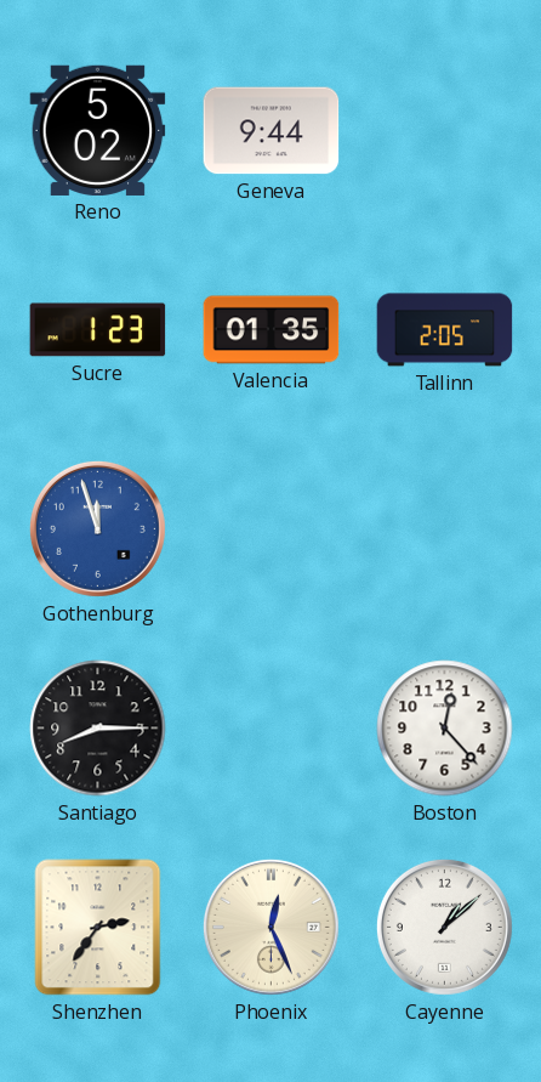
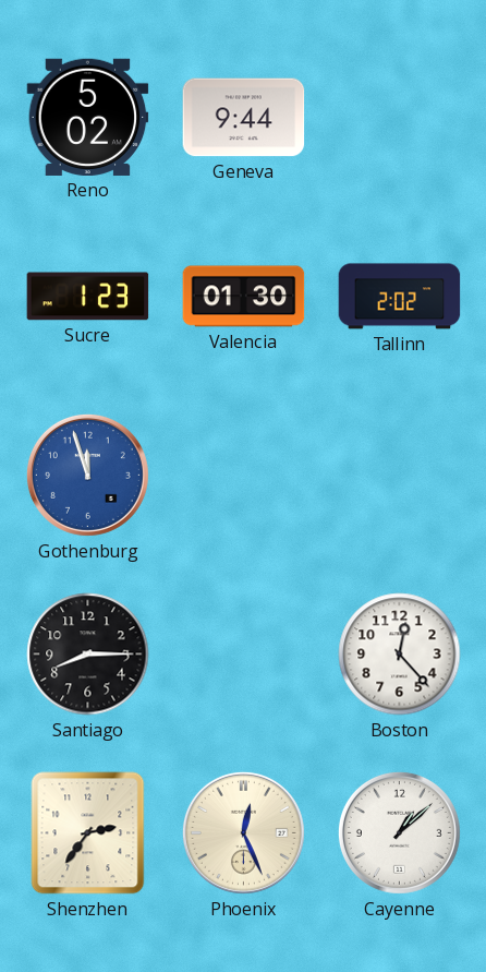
Valencia: 01:35 -> 01:30 (244, 297)
Tallinn: 2:05 -> 2:02 (400, 297)
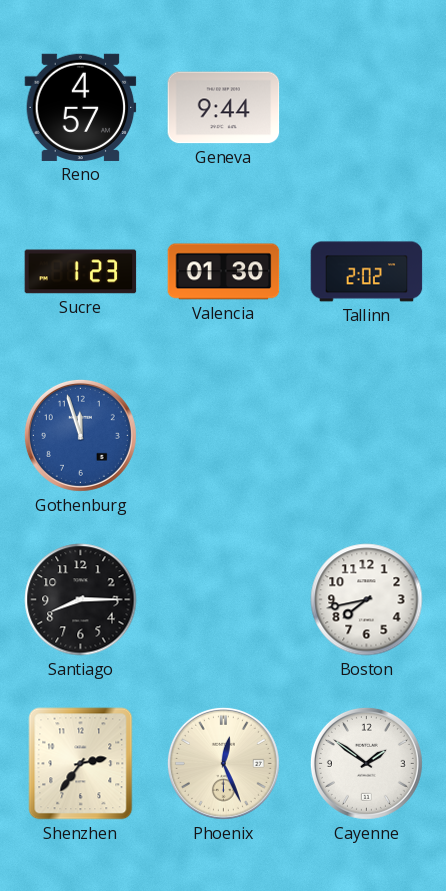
Reno: 5:02 -> 4:57 (81, 107)
Boston: 12:23 -> 7:43 (367, 600)
Cayenne: 1:08 -> 1:51 (366, 763)
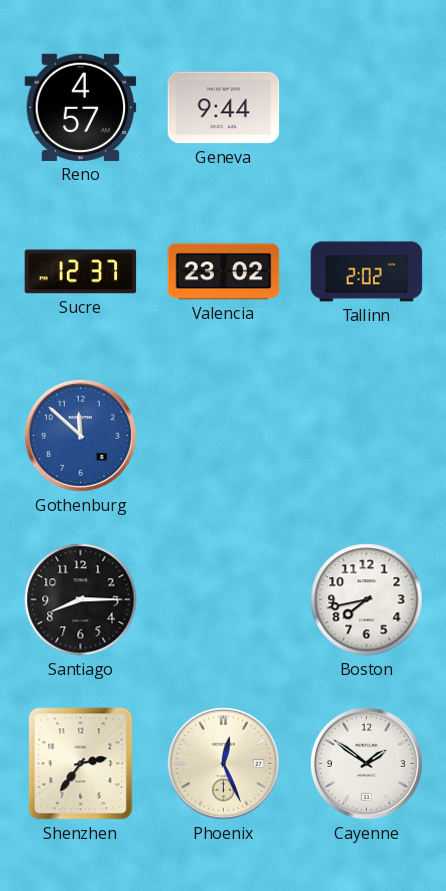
Sucre: 1:23 -> 12:37 (81, 272)
Valencia: 01:30 -> 23:02 (224, 272)
Gothenburg: 11:57 -> 11:52 (80, 435)
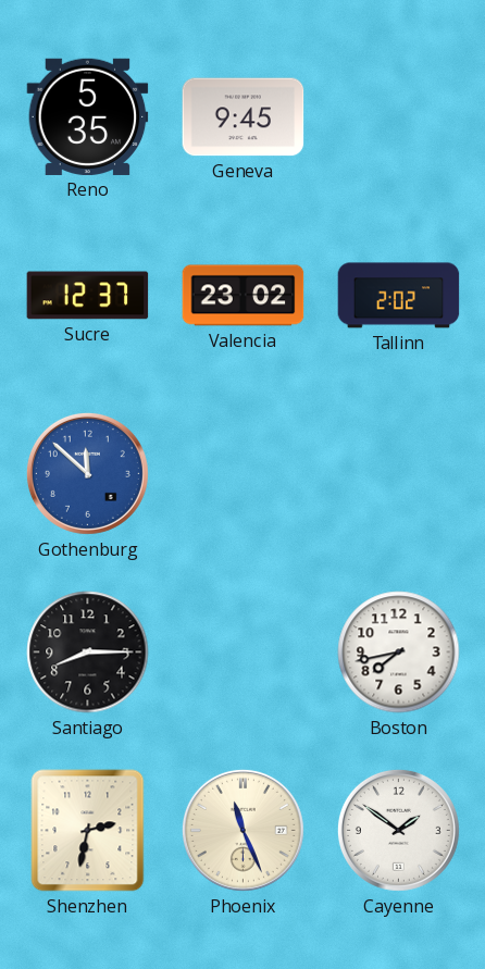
Reno: 4:57 -> 5:35 (88, 116)
Geneva: 9:44 -> 9:45 (244, 117)
Shenzhen: 2:36 -> 2:32 (88, 831)
Phoenix: 12:26 -> 11:26 (242, 830)
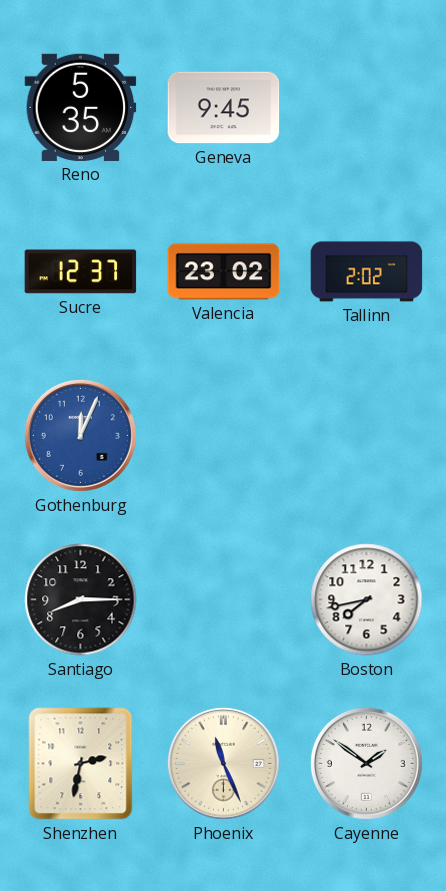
Gothenburg: 11:52 -> 12:04 (80, 435)
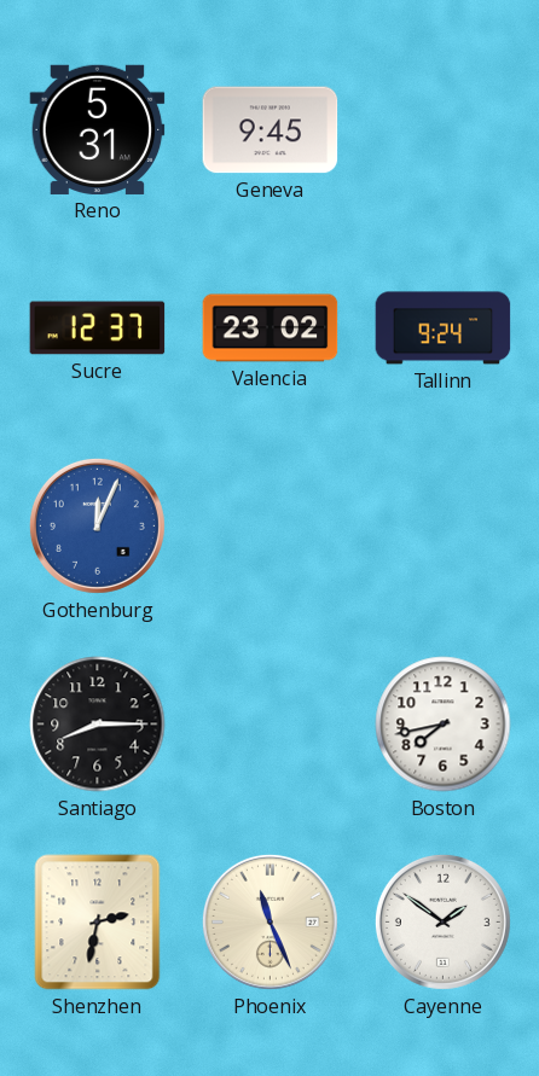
Reno: 5:35 -> 5:31 (98, 129)
Tallinn: 2:02 -> 9:24 (444, 328)
